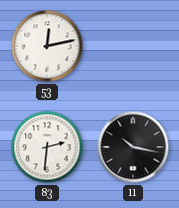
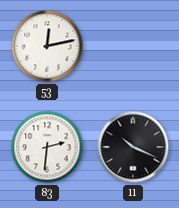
11: 10:17 -> 10:19 (133, 147)
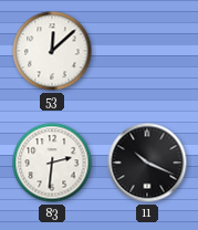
53: 12:13 -> 12:08 (52, 51)
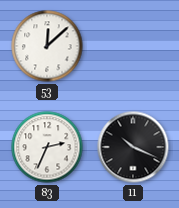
83: 2:31 -> 2:34 (47, 147)
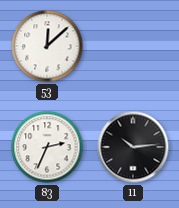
11: 10:19 -> 10:14 (133, 147)
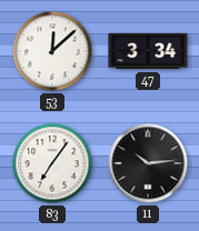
47: none -> 3:34 (148, 51)
83: 2:34 -> 7:06 (52, 163)
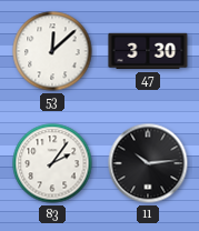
47: 3:34 -> 3:30 (148, 51)
83: 7:06 -> 2:06 (52, 163)
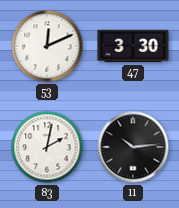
53: 12:08 -> 12:11 (47, 46)
83: 2:06 -> 2:02 (47, 147)
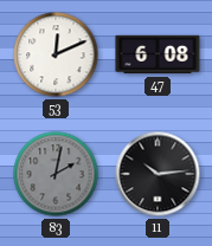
47: 3:30 -> 6:08 (158, 54)
83 dial: white -> grey (56, 174)
